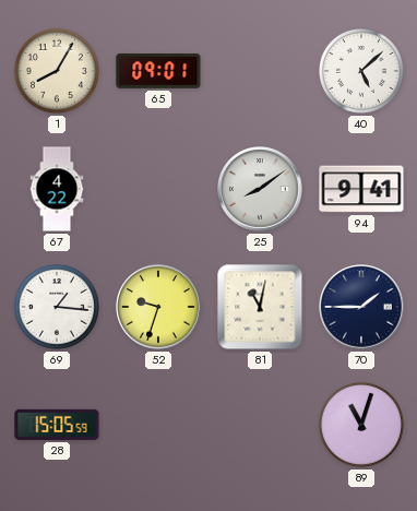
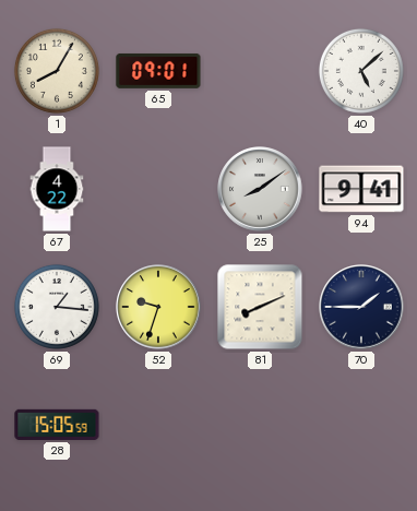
81: 11:02 -> 8:11 (260, 307)
89: 11:03 -> none (361, 425)
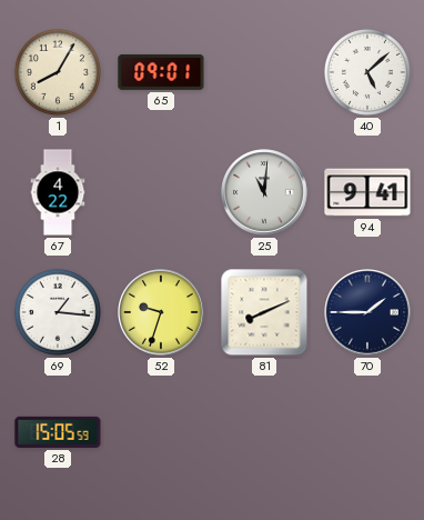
25: 8:09 -> 11:01 (264, 192)
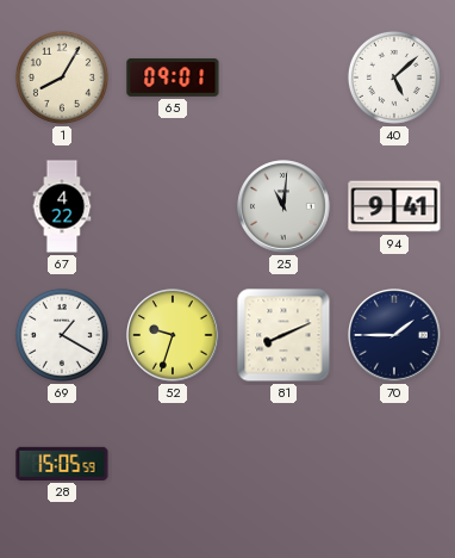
69: 1:16 -> 1:20 (62, 335)
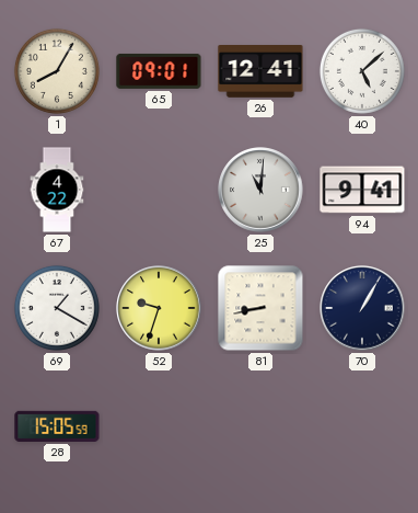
26: none -> 12:41 (260, 72)
81: 8:11 -> 8:43 (260, 308)
70: 1:45 -> 1:05 (362, 308)
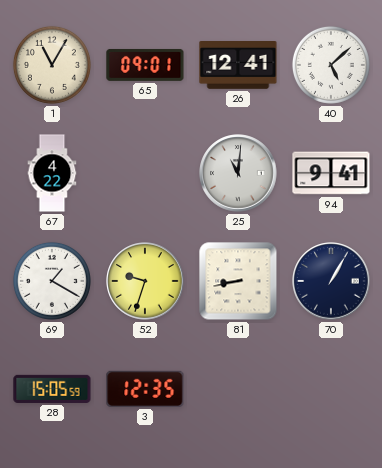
1: 8:05 -> 11:05 (52, 65)
3: none -> 12:35 (145, 389)
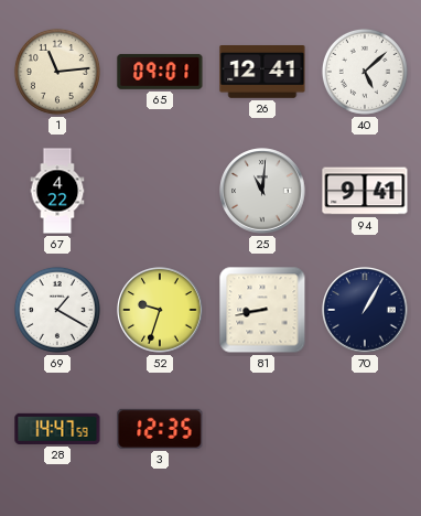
1: 11:05 -> 11:14 (57, 72)
28: 15:05 -> 14:47 (57, 429)
